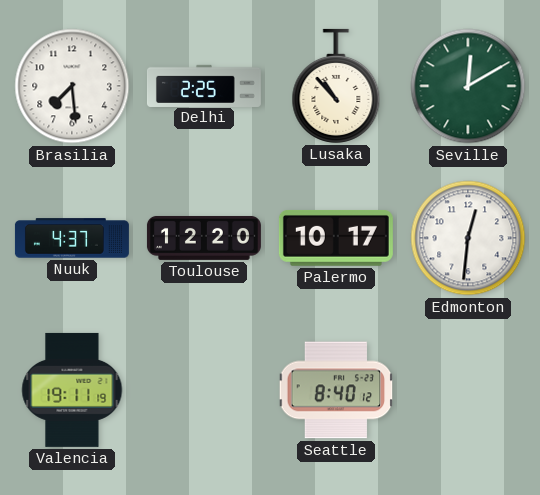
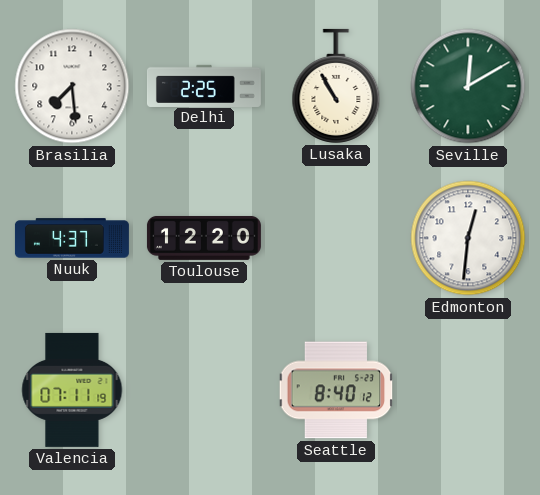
Lusaka: 10:53 -> 10:55 (336, 86)
Palermo: 10:17 -> none (336, 238)
Valencia: 19:11 -> 07:11 (72, 390)
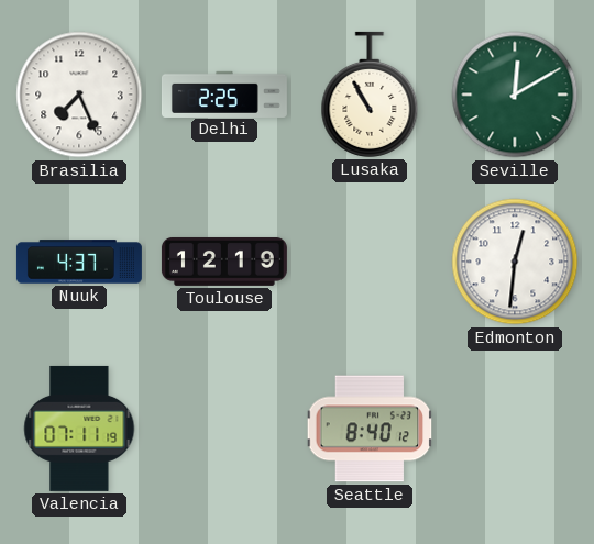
Brasilia: 7:29 -> 7:26 (79, 95)
Toulouse: 12:20 -> 12:19 (224, 262)
